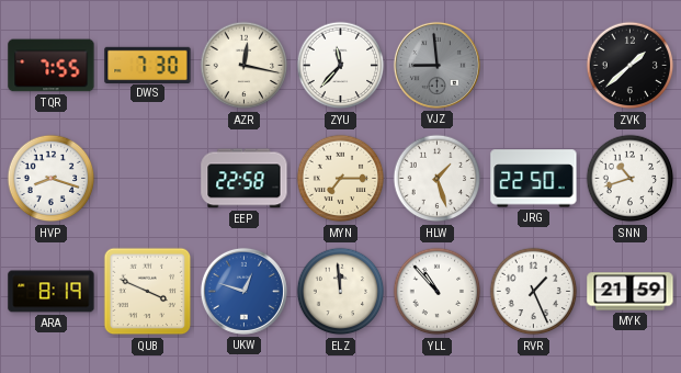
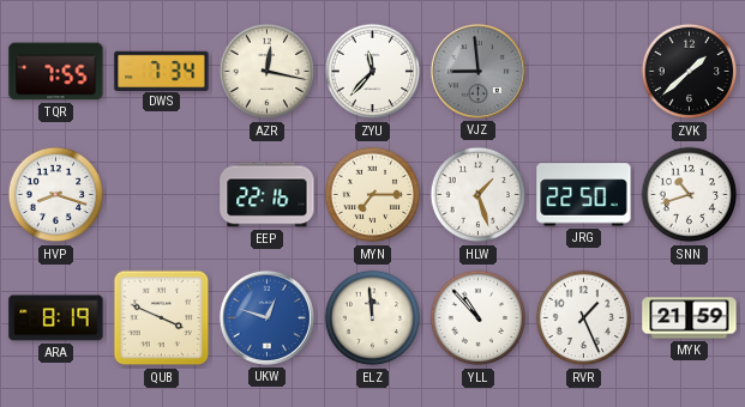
DWS: 7:30 -> 7:34 (162, 71)
EEP: 22:58 -> 22:16 (268, 195)
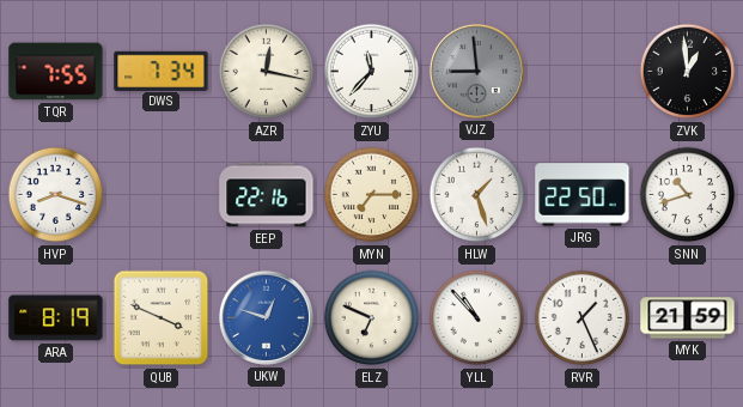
ZVK: 1:38 -> 12:59 (688, 72)
ELZ: 11:59 -> 6:49 (372, 318)
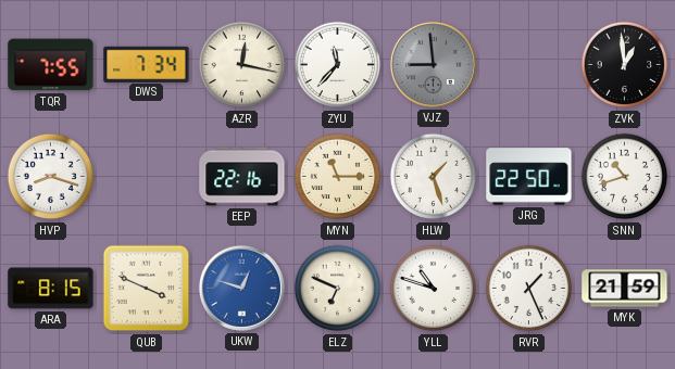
MYN: 7:15 -> 11:15 (338, 177)
ARA: 8:19 -> 8:15 (51, 289)
YLL: 10:53 -> 10:48 (434, 289)
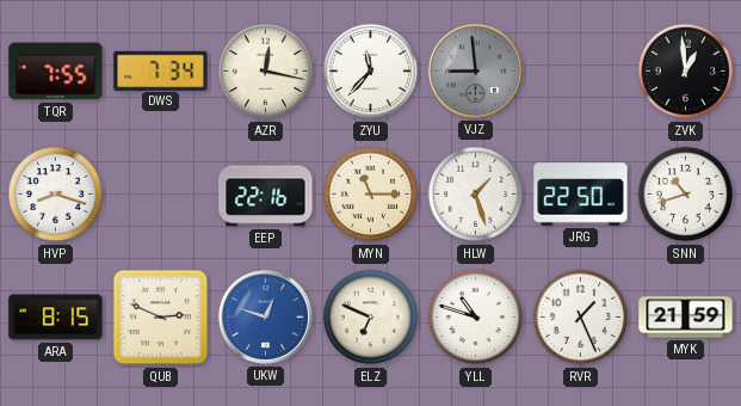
QUB: 3:49 -> 2:49 (161, 318)
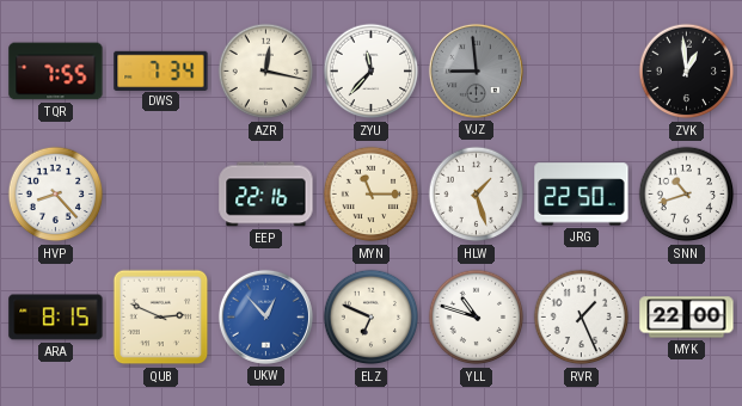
HVP: 8:18 -> 8:23 (56, 195)
UKW: 12:48 -> 12:53 (265, 316)
MYK: 21:59 -> 22:00 (687, 318)
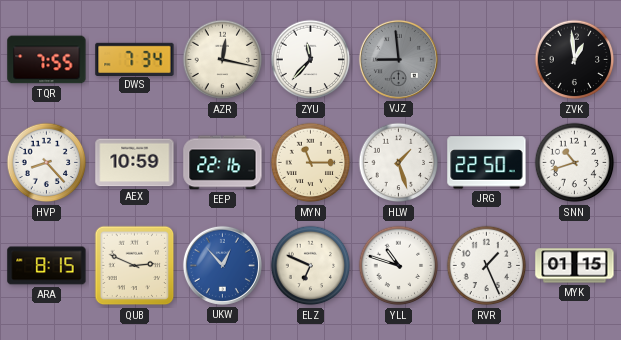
AEX: none -> 10:59 (135, 163)
MYK: 22:00 -> 01:15 (575, 266)
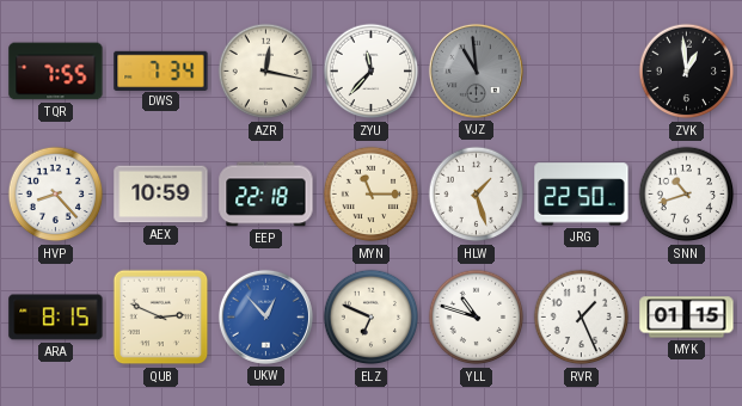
VJZ: 8:59 -> 10:59 (476, 70)
EEP: 22:16 -> 22:18 (266, 195)
